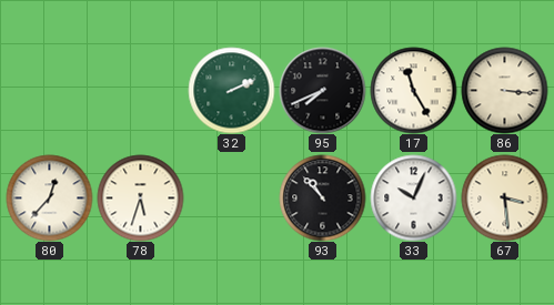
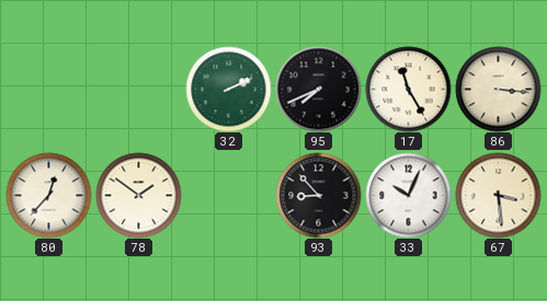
78: 5:33 -> 1:51 (138, 195)
93: 10:53 -> 8:53 (318, 195)
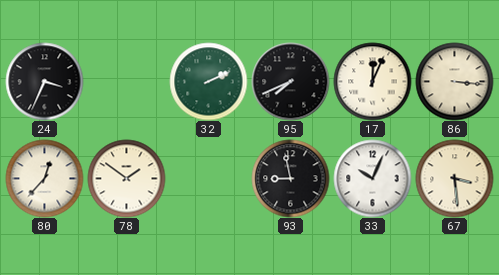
24: none -> 3:34 (44, 81)
17: 11:25 -> 12:04 (372, 81)
93: 8:53 -> 8:58 (290, 178)
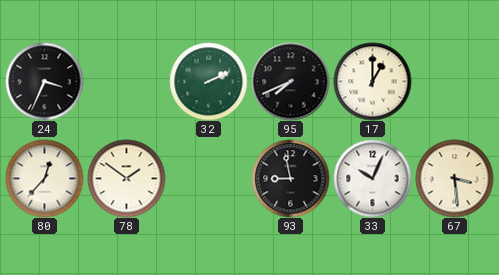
17: 12:04 -> 1:00 (372, 81)
86: 3:16 -> none (454, 81)
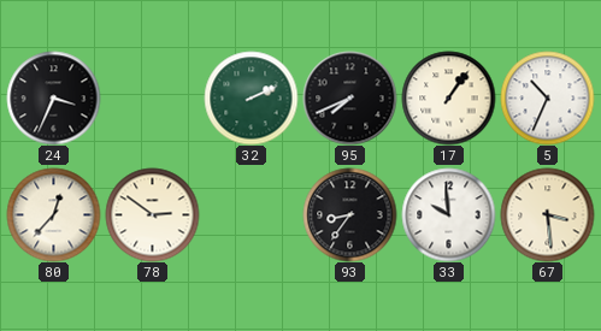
17: 1:00 -> 1:06 (448, 97)
5: none -> 10:34 (547, 97)
78: 1:51 -> 2:51 (152, 214)
93: 8:58 -> 8:36 (349, 214)
33: 10:04 -> 9:59 (448, 214)
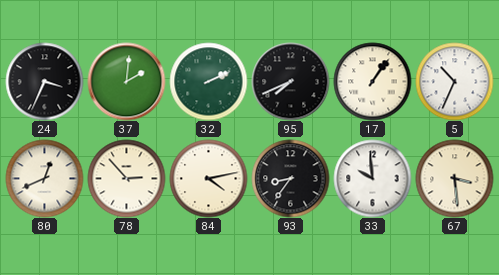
37: none -> 2:01 (126, 81)
80: 12:37 -> 12:41 (44, 178)
78: 2:51 -> 2:53 (126, 178)
84: none -> 4:13 (208, 178)
